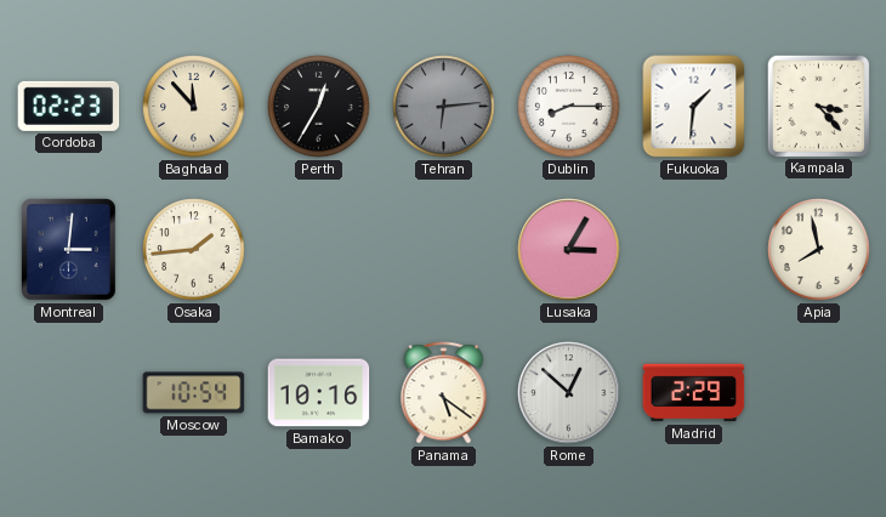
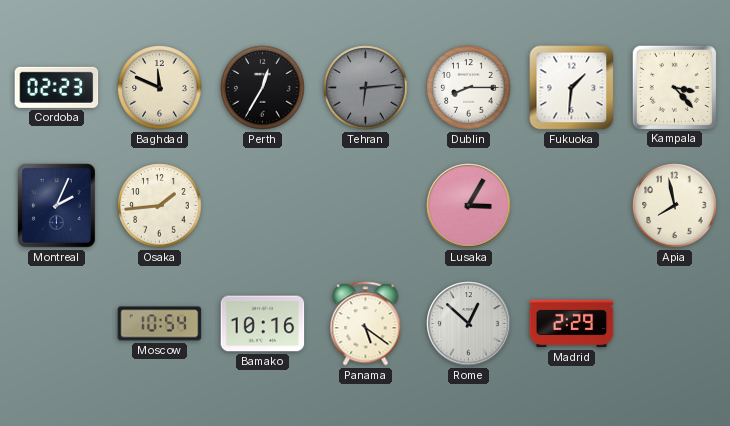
Baghdad: 11:53 -> 11:49 (160, 88)
Montreal: 3:01 -> 2:04 (57, 206)
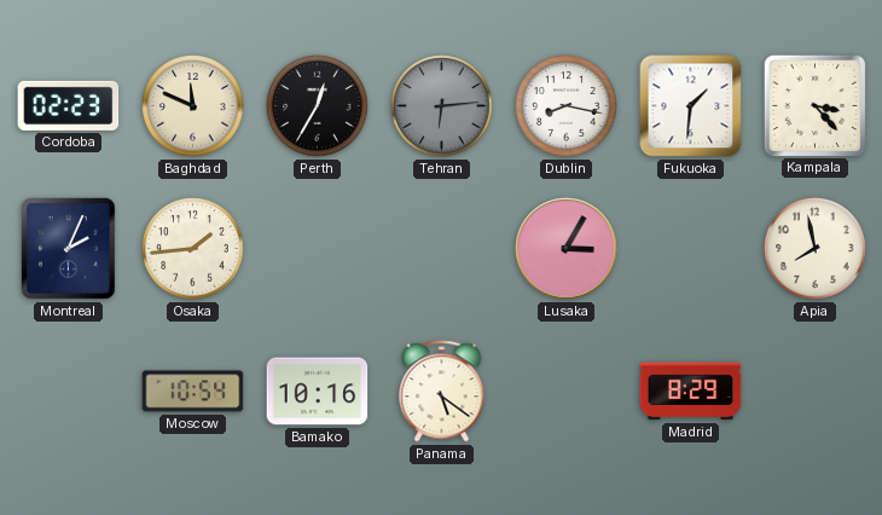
Dublin: 8:15 -> 8:17 (567, 106)
Rome: 12:52 -> none (469, 324)
Madrid: 2:29 -> 8:29 (691, 392)
